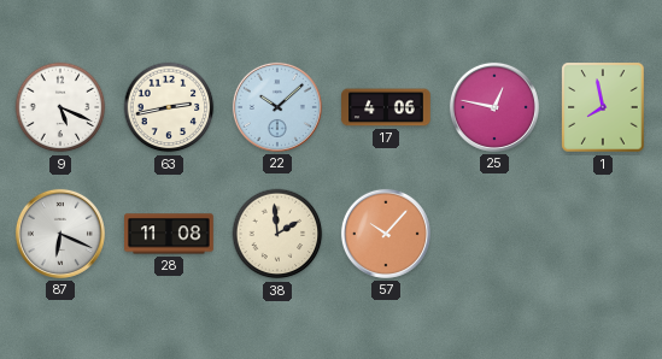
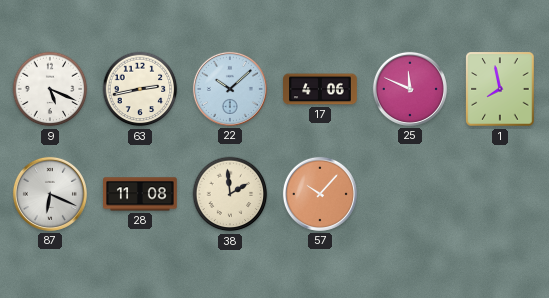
25: 12:47 -> 11:49 (410, 89)
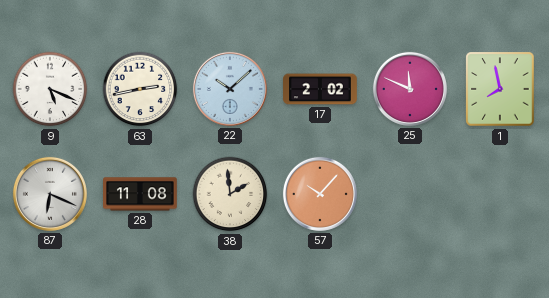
17: 4:06 -> 2:02 (320, 89)
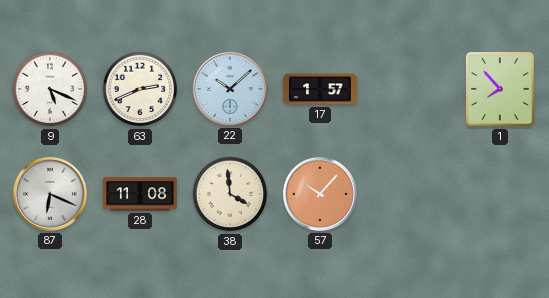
63: 2:43 -> 2:41 (140, 89)
17: 2:02 -> 1:57 (320, 89)
25: 11:49 -> none (410, 89)
1: 7:58 -> 7:53 (500, 89)
38: 1:59 -> 3:59 (230, 194)
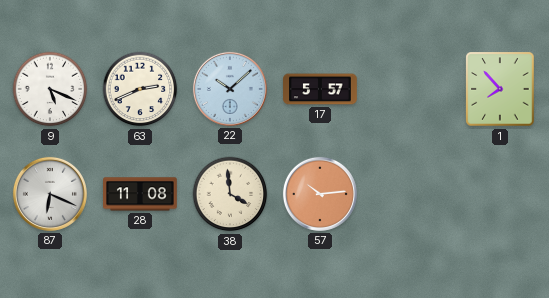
17: 1:57 -> 5:57 (320, 89)
57: 10:07 -> 10:14 (320, 194)
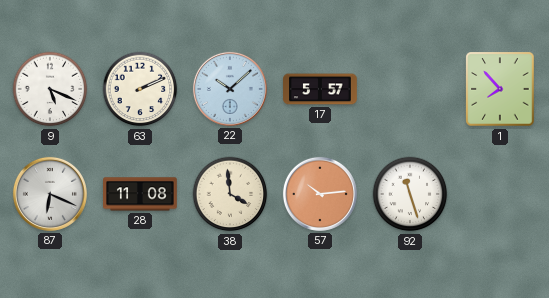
63: 2:41 -> 2:11 (140, 89)
92: none -> 11:27 (410, 194)
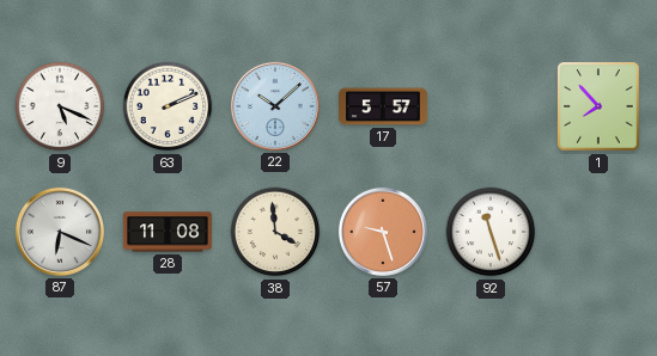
57: 10:14 -> 9:27 (383, 232)
